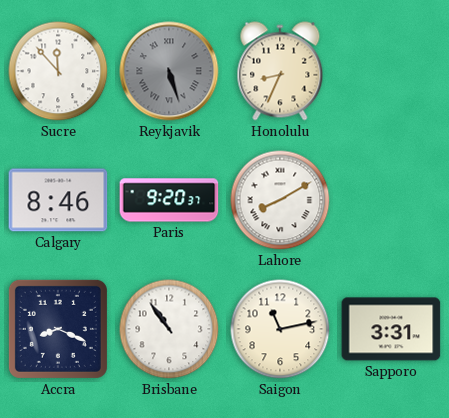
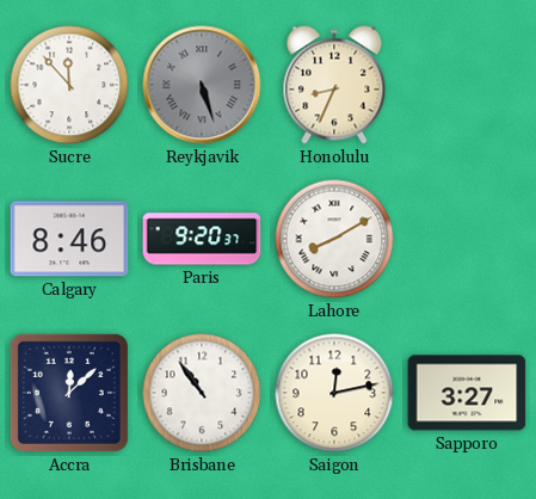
Accra: 8:19 -> 12:08 (69, 393)
Saigon: 11:13 -> 12:13 (334, 393)
Sapporo: 3:31 -> 3:27 (467, 393)
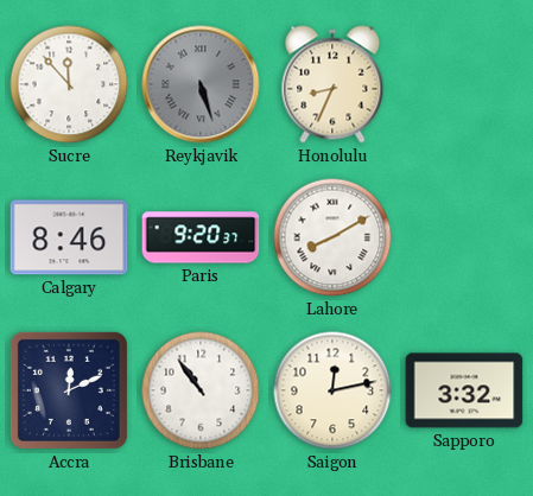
Accra: 12:08 -> 12:11 (69, 390)
Sapporo: 3:27 -> 3:32 (464, 390)
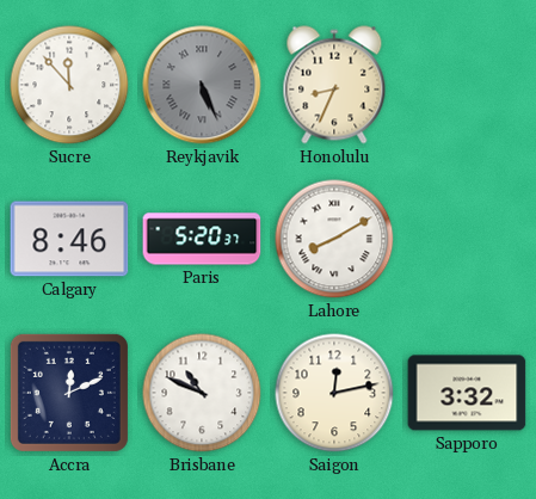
Reykjavik: 5:27 -> 5:26 (202, 85)
Paris: 9:20 -> 5:20 (202, 239)
Brisbane: 10:54 -> 10:49 (202, 393)
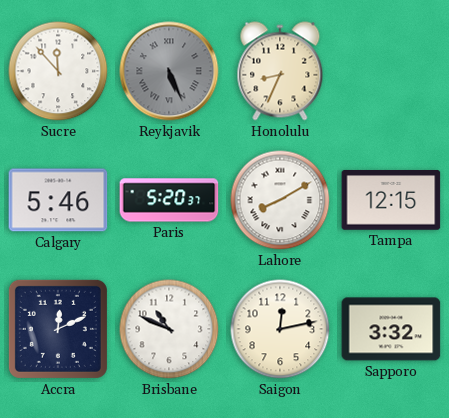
Calgary: 8:46 -> 5:46 (58, 200)
Tampa: none -> 12:15 (391, 200)
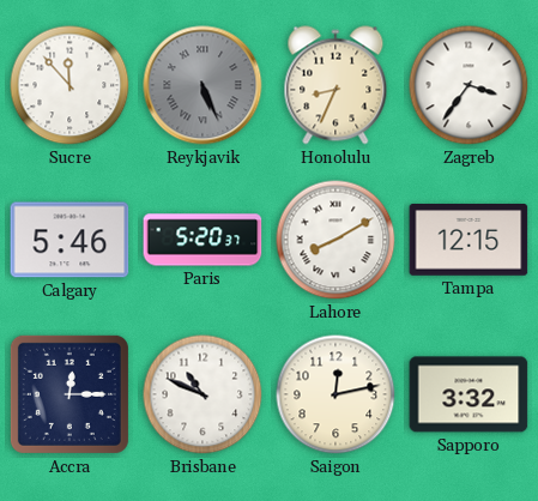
Zagreb: none -> 3:36 (469, 85)
Accra: 12:11 -> 12:15 (69, 394)
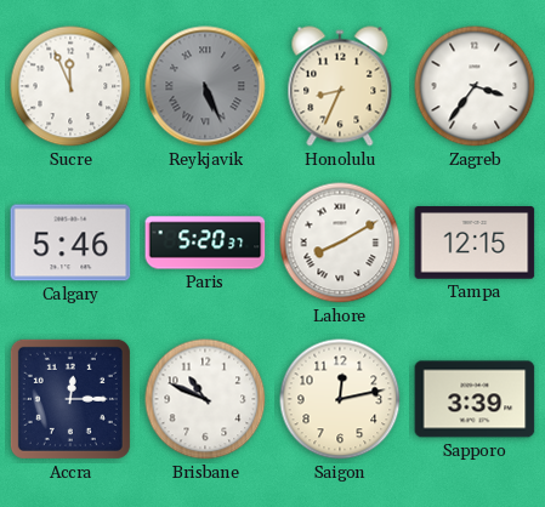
Sucre: 11:53 -> 11:56 (70, 86)
Sapporo: 3:32 -> 3:39 (475, 399)
